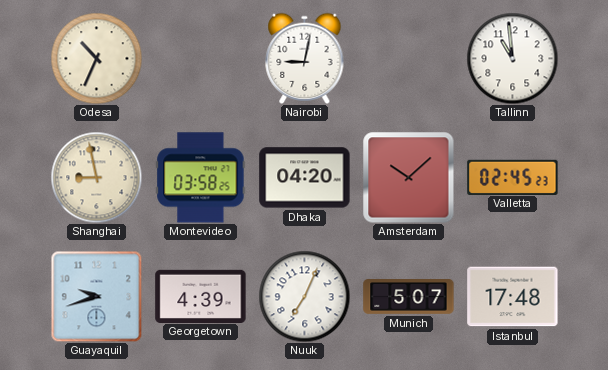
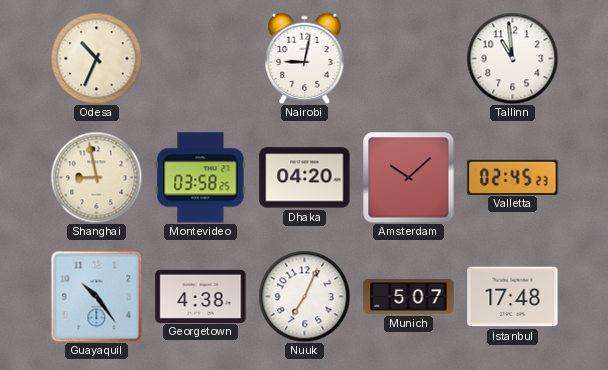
Guayaquil: 9:42 -> 10:24 (96, 296)
Georgetown: 4:39 -> 4:38 (201, 296)
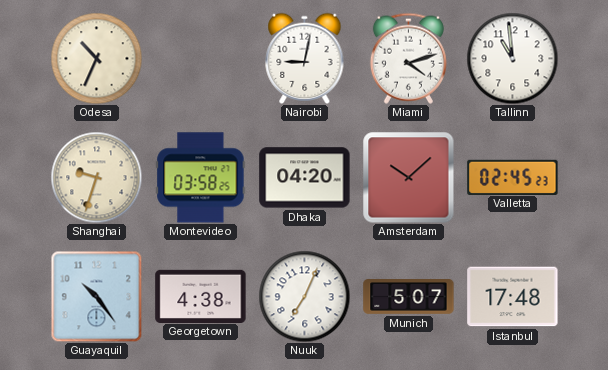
Miami: none -> 4:12 (408, 58)
Shanghai: 8:58 -> 9:33 (96, 177)
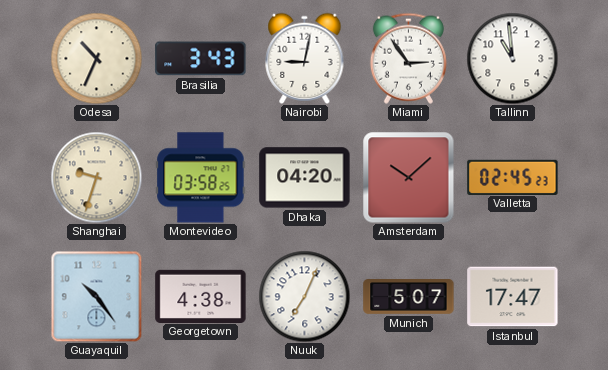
Brasilia: none -> 3:43 (201, 59)
Miami: 4:12 -> 2:54 (408, 58)
Istanbul: 17:48 -> 17:47 (513, 297)
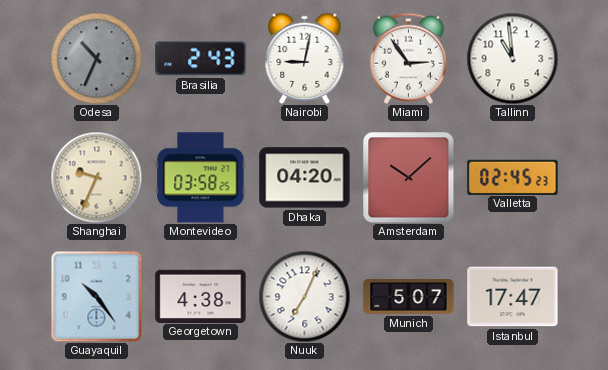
Odesa dial: cream -> grey (96, 58)
Brasilia: 3:43 -> 2:43 (201, 59)
Shanghai: 9:33 -> 9:34 (96, 177)
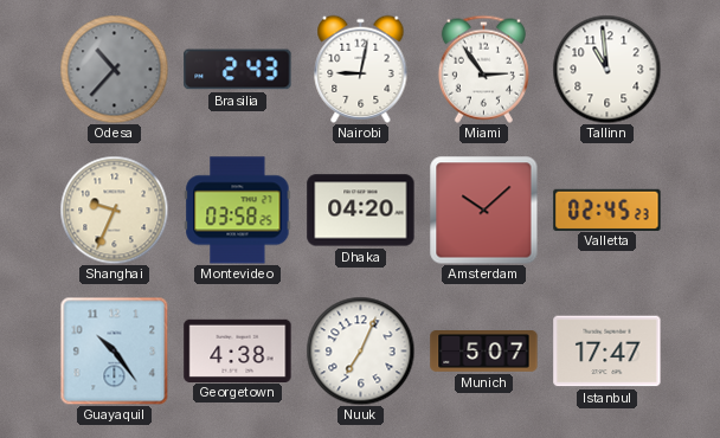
Odesa: 10:34 -> 10:37 (114, 69)
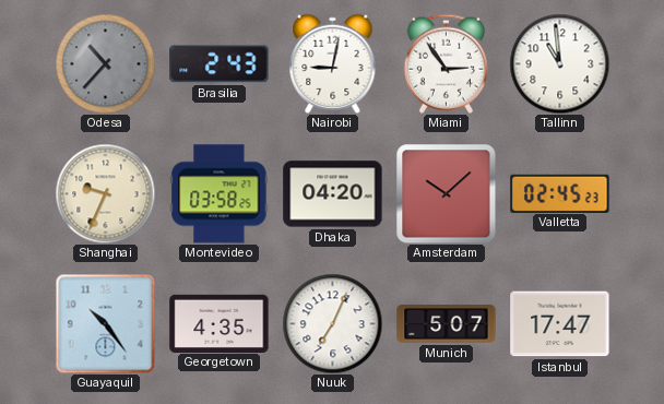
Georgetown: 4:38 -> 4:35 (220, 323)
